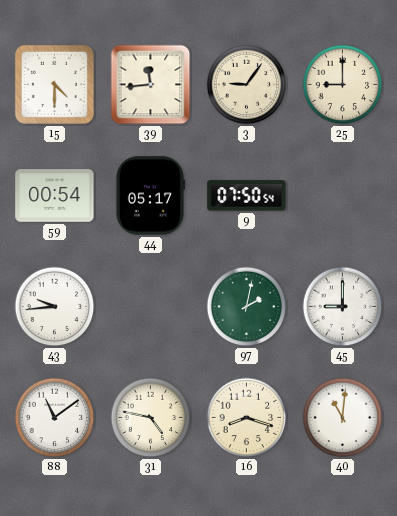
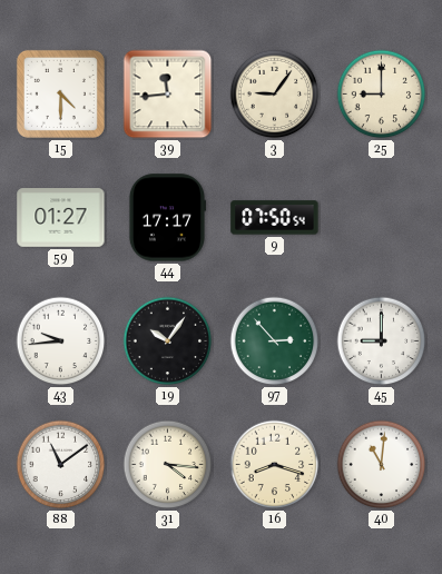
59: 00:54 -> 01:27 (61, 218)
44: 05:17 -> 17:17 (166, 218)
19: none -> 10:06 (168, 342)
97: 2:02 -> 2:53 (275, 342)
31: 4:47 -> 4:16 (168, 465)
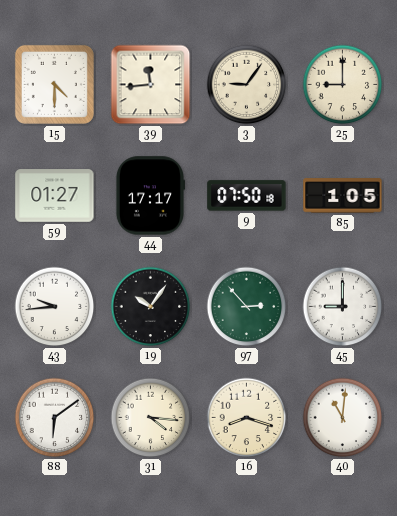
9: 07:50:54 -> 07:50:18 (247, 196)
85: none -> 1:05 (343, 196)
88: 11:09 -> 6:09 (55, 418)
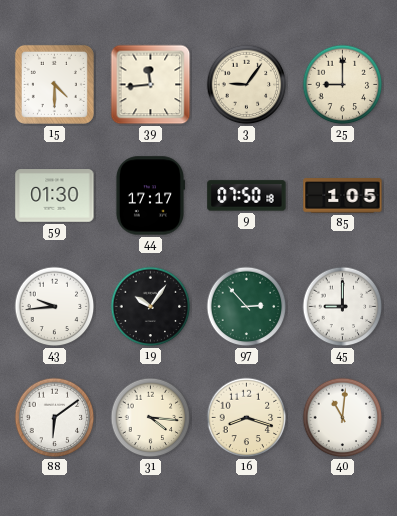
59: 01:27 -> 01:30 (55, 196)
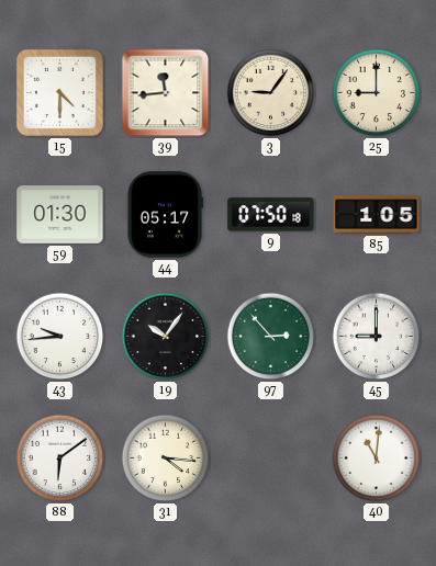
44: 17:17 -> 05:17 (164, 215)
16: 8:18 -> none (247, 418)
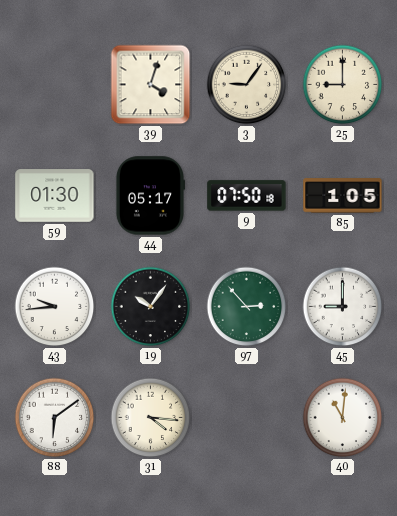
15: 4:30 -> none (59, 92)
39: 11:44 -> 4:03 (151, 85)
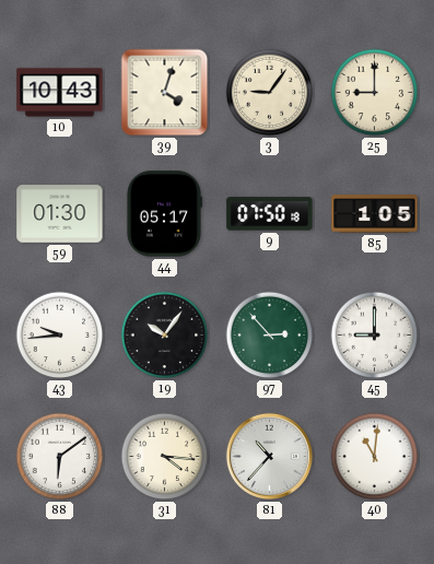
10: none -> 10:43 (60, 93)
81: none -> 10:37 (269, 456)
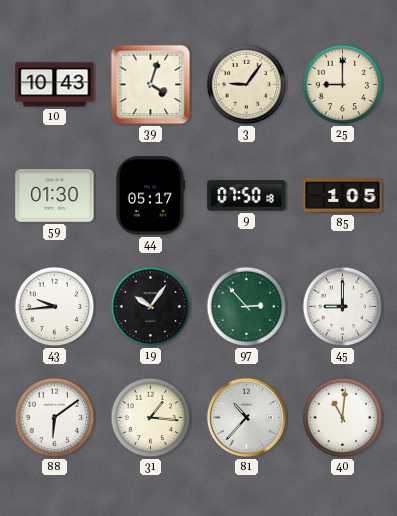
31: 4:16 -> 1:16 (151, 418)
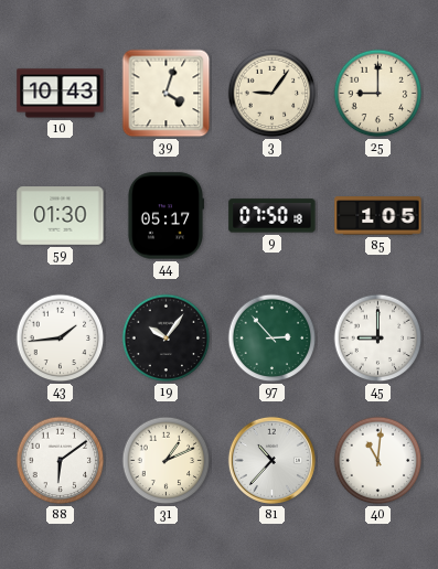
43: 9:44 -> 1:44 (61, 339)
31: 1:16 -> 1:11 (167, 461)
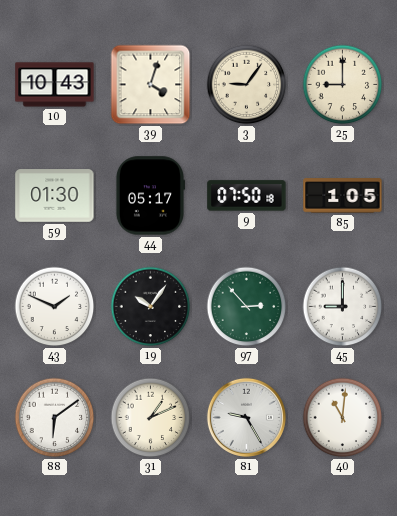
43: 1:44 -> 1:49 (55, 307)
81: 10:37 -> 9:25 (246, 417)
